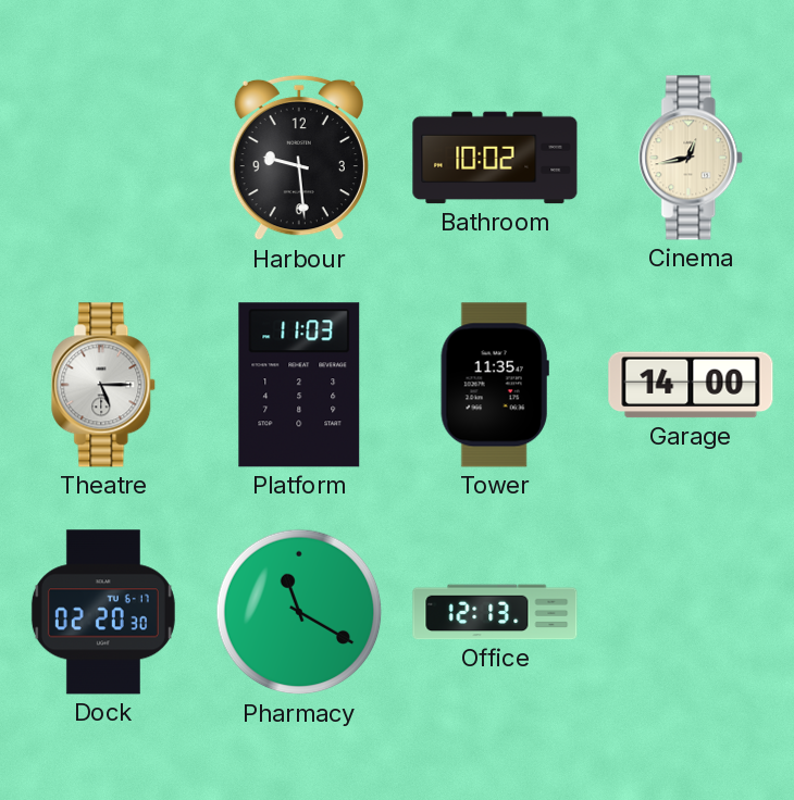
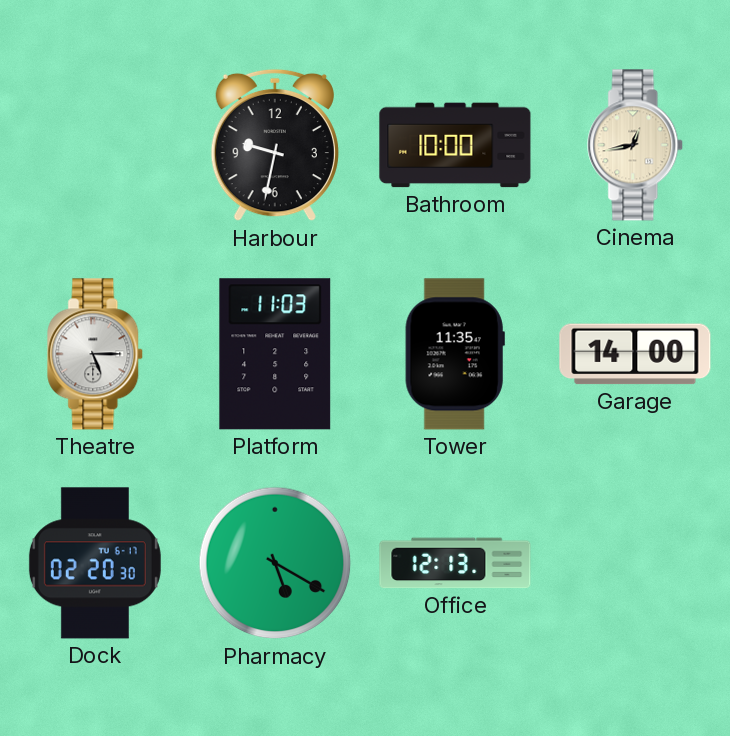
Harbour: 9:29 -> 9:32 (275, 145)
Bathroom: 10:02 -> 10:00 (455, 145)
Pharmacy: 11:20 -> 5:20 (275, 563)
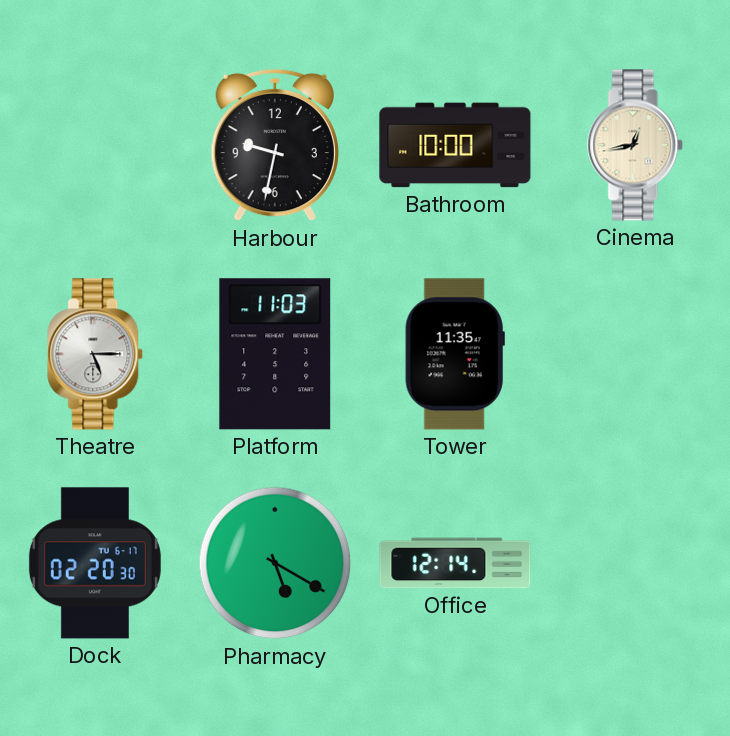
Garage: 14:00 -> none (635, 354)
Office: 12:13 -> 12:14 (455, 563)
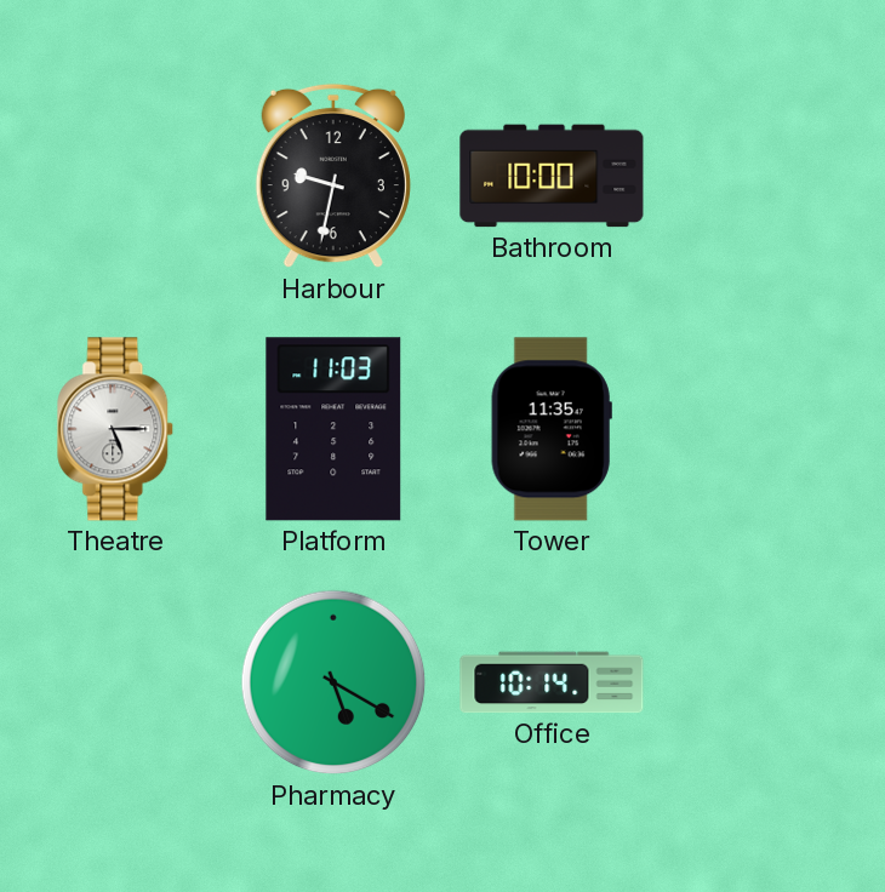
Cinema: 12:43 -> none (636, 145)
Dock: 02:20 -> none (95, 563)
Office: 12:14 -> 10:14 (552, 682)
